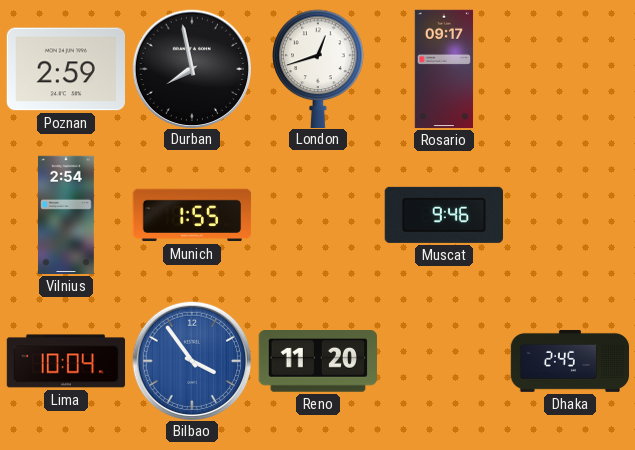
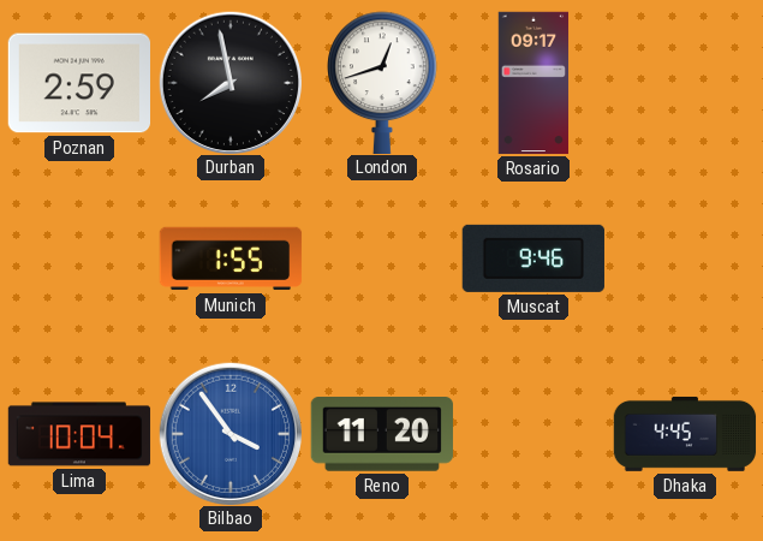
Vilnius: 2:54 -> none (66, 215)
Dhaka: 2:45 -> 4:45 (685, 434)
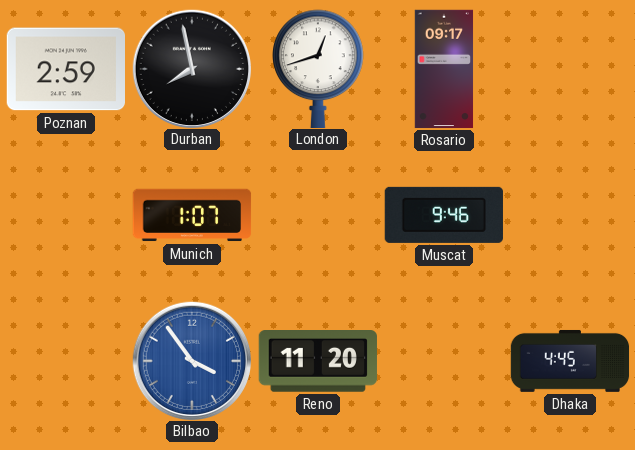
Munich: 1:55 -> 1:07 (192, 215)
Lima: 10:04 -> none (79, 434)
